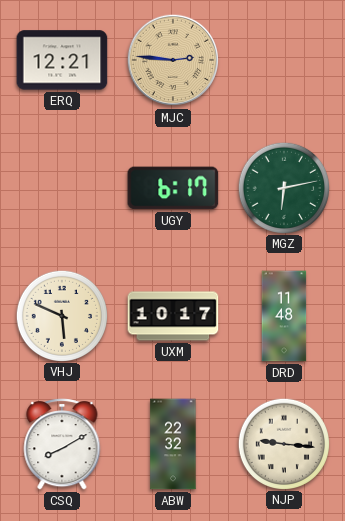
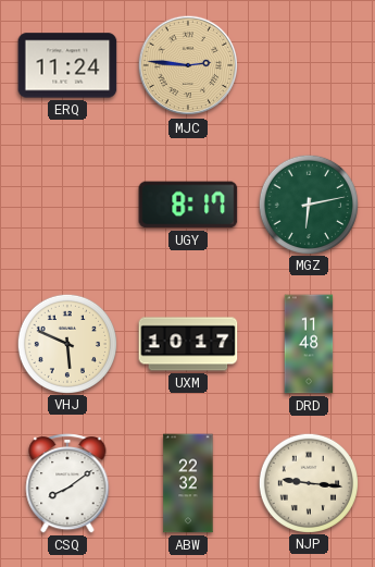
ERQ: 12:21 -> 11:24 (67, 65)
UGY: 6:17 -> 8:17 (188, 205)
CSQ: 8:10 -> 8:09 (67, 484)
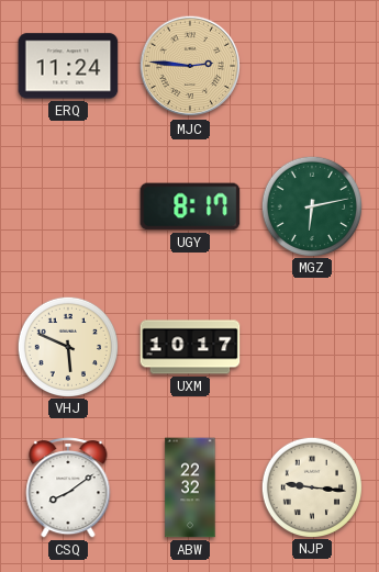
DRD: 11:48 -> none (309, 344)
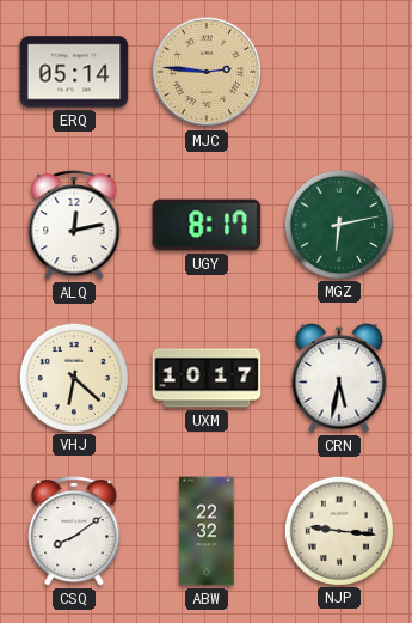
ERQ: 11:24 -> 05:14 (74, 72)
ALQ: none -> 12:13 (74, 226)
VHJ: 5:49 -> 6:22 (73, 377)
CRN: none -> 5:32 (339, 378)
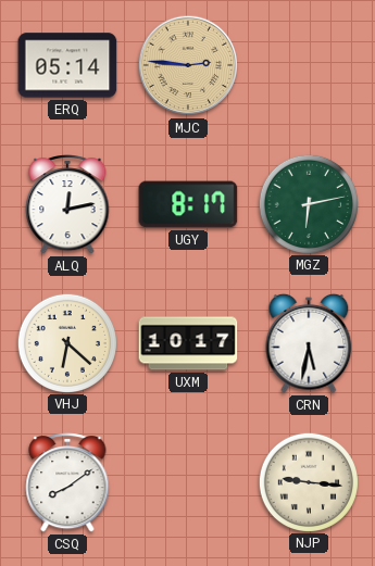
ABW: 22:32 -> none (207, 531)
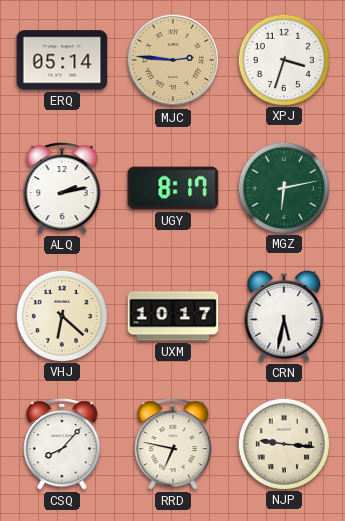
XPJ: none -> 3:33 (283, 59)
ALQ: 12:13 -> 2:13 (62, 189)
CSQ: 8:09 -> 8:07 (62, 445)
RRD: none -> 6:47 (173, 445)
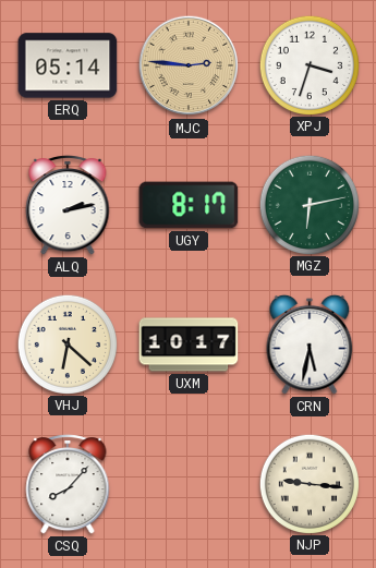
RRD: 6:47 -> none (173, 445)
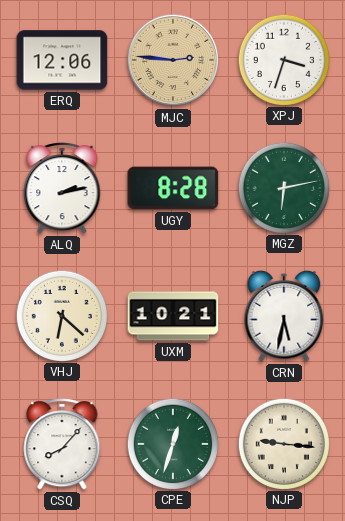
ERQ: 05:14 -> 12:06 (62, 60)
UGY: 8:17 -> 8:28 (173, 188)
UXM: 10:17 -> 10:21 (173, 316)
CPE: none -> 12:33 (172, 443)
